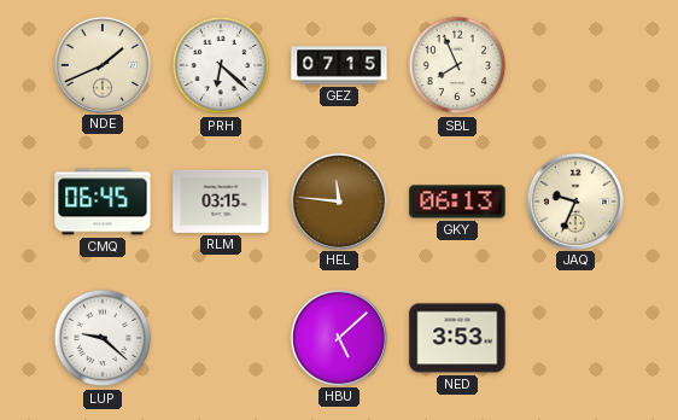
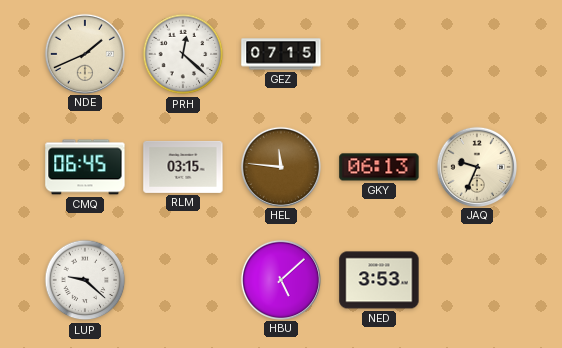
PRH: 6:22 -> 12:22 (183, 54)
SBL: 7:56 -> none (457, 65)
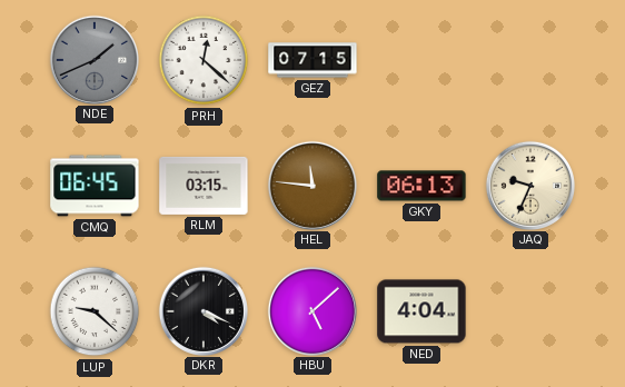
NDE dial: cream -> grey (93, 59)
DKR: none -> 4:19 (202, 310)
NED: 3:53 -> 4:04 (421, 311)
